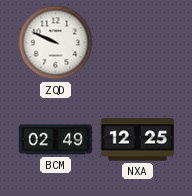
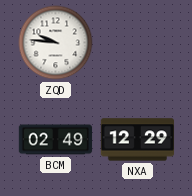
ZQD: 9:49 -> 9:46 (56, 43)
NXA: 12:25 -> 12:29 (138, 140)
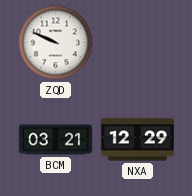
ZQD: 9:46 -> 9:49 (56, 43)
BCM: 02:49 -> 03:21 (56, 140)
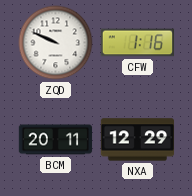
CFW: none -> 1:16 (138, 43)
BCM: 03:21 -> 20:11 (56, 140)
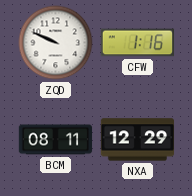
BCM: 20:11 -> 08:11 (56, 140)
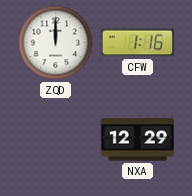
ZQD: 9:49 -> 12:00 (56, 43)
BCM: 08:11 -> none (56, 140)
